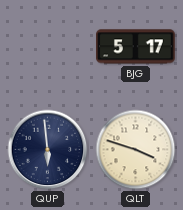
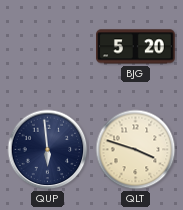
BJG: 5:17 -> 5:20 (136, 47)
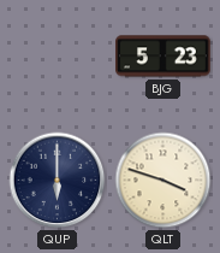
BJG: 5:20 -> 5:23 (163, 57)
QUP: 5:59 -> 6:00 (58, 181)
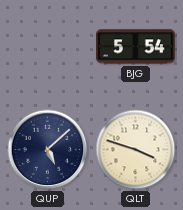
BJG: 5:23 -> 5:54 (136, 47)
QUP: 6:00 -> 5:08 (48, 150)
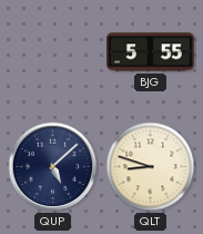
BJG: 5:54 -> 5:55 (151, 52)
QLT: 3:48 -> 8:48 (151, 167)
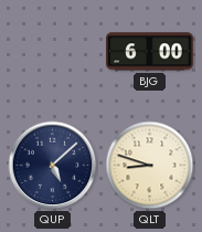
BJG: 5:55 -> 6:00 (150, 52)
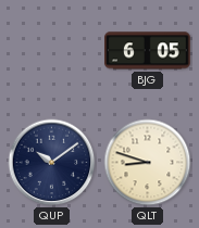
BJG: 6:00 -> 6:05 (148, 51)
QUP: 5:08 -> 10:09 (52, 163)
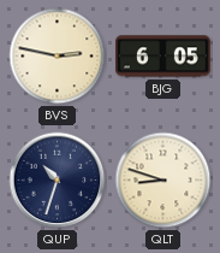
BVS: none -> 2:47 (58, 57)
QUP: 10:09 -> 10:33 (58, 181)
